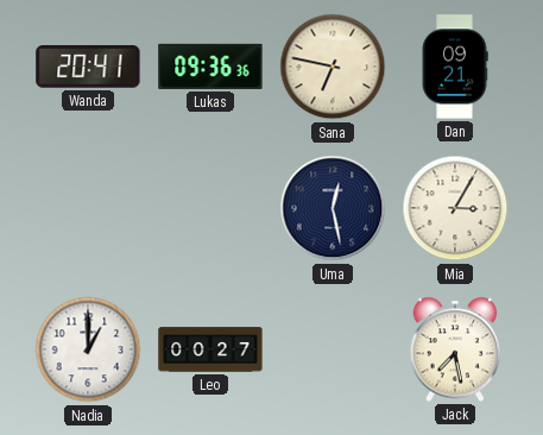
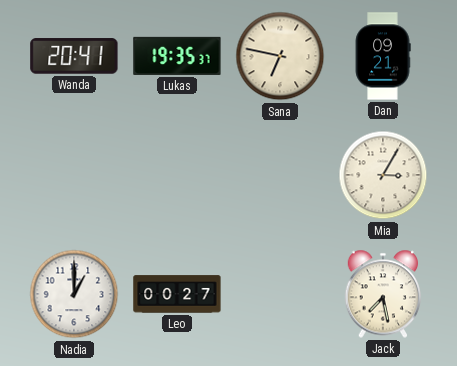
Lukas: 09:36 -> 19:35 (177, 56)
Uma: 12:28 -> none (333, 208)
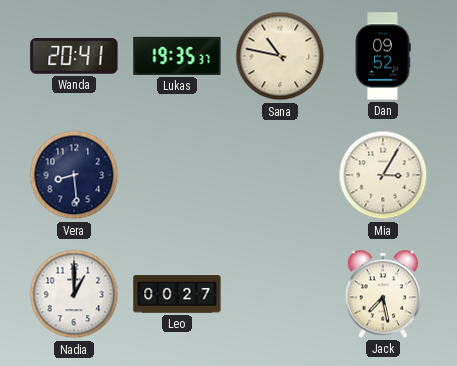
Sana: 6:47 -> 10:47 (280, 56)
Dan: 09:21 -> 09:52 (383, 56)
Vera: none -> 8:29 (74, 175)
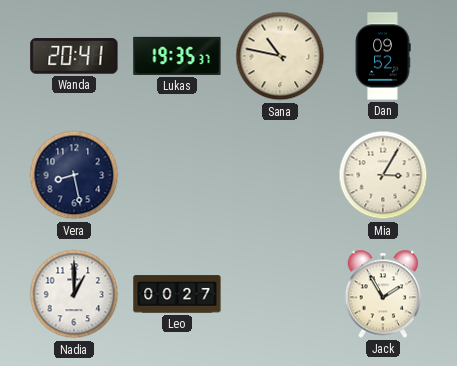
Vera: 8:29 -> 8:28 (74, 175)
Jack: 7:28 -> 1:55 (383, 294)
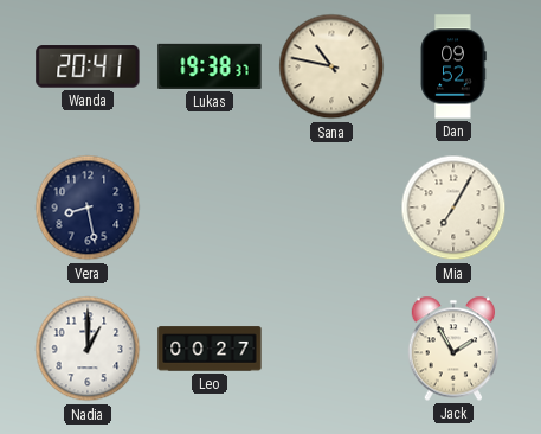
Lukas: 19:35 -> 19:38 (210, 66)
Mia: 3:05 -> 7:05 (453, 208)
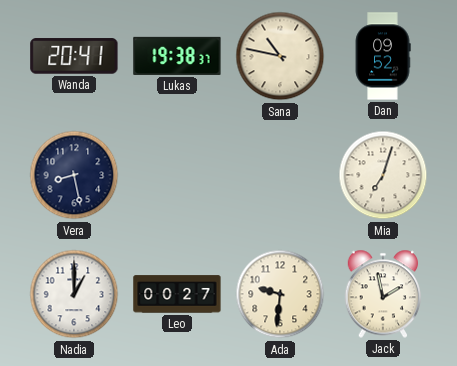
Mia: 7:05 -> 7:03 (383, 175)
Ada: none -> 9:31 (280, 294)
Jack: 1:55 -> 1:58 (383, 294)
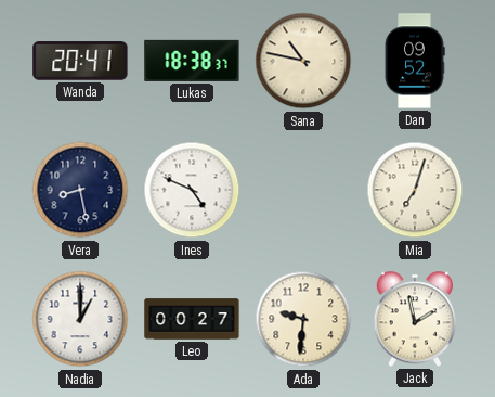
Lukas: 19:38 -> 18:38 (192, 61)
Ines: none -> 4:49 (192, 190)
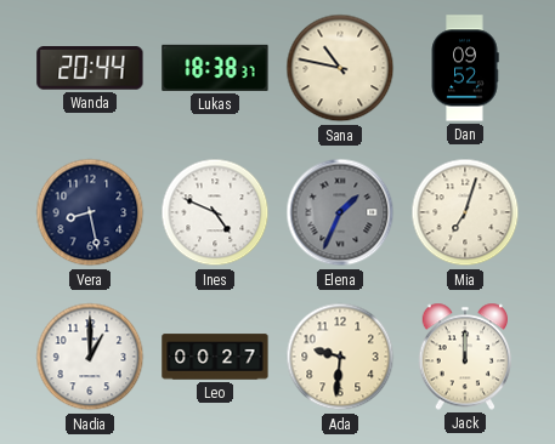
Wanda: 20:41 -> 20:44 (90, 68)
Elena: none -> 1:34 (340, 212)
Jack: 1:58 -> 12:00 (465, 357)
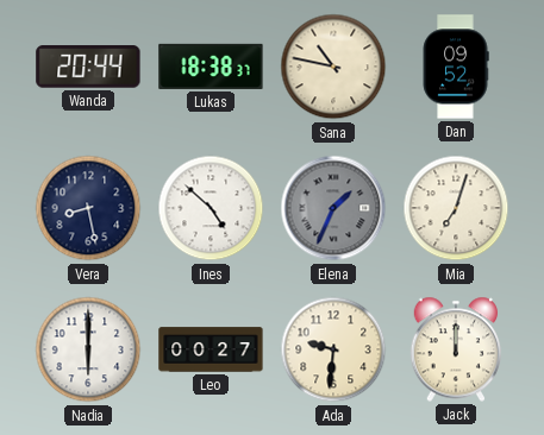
Ines: 4:49 -> 4:52 (211, 208)
Nadia: 1:00 -> 6:00 (88, 349)
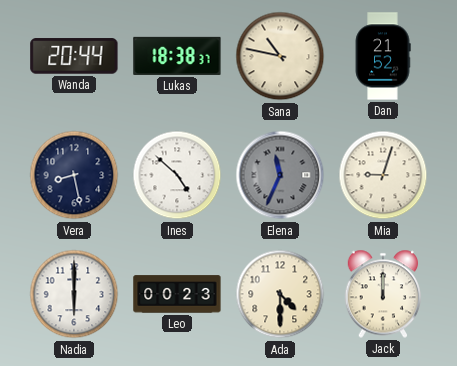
Dan: 09:52 -> 21:52 (383, 56)
Elena: 1:34 -> 11:34 (280, 175)
Mia: 7:03 -> 9:03 (383, 175)
Leo: 00:27 -> 00:23 (177, 294)
Ada: 9:31 -> 4:30 (280, 294)
